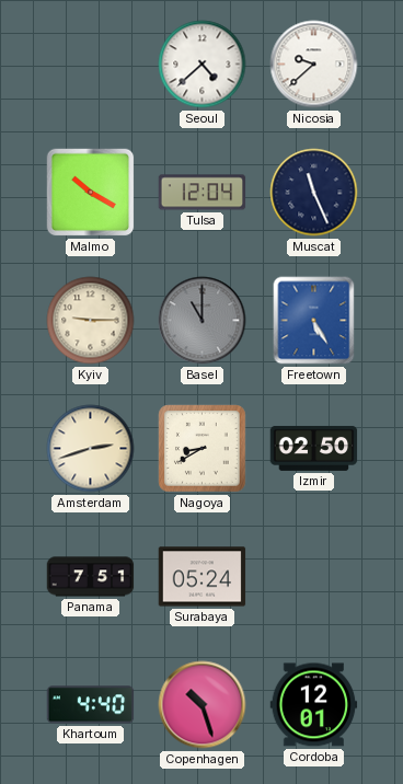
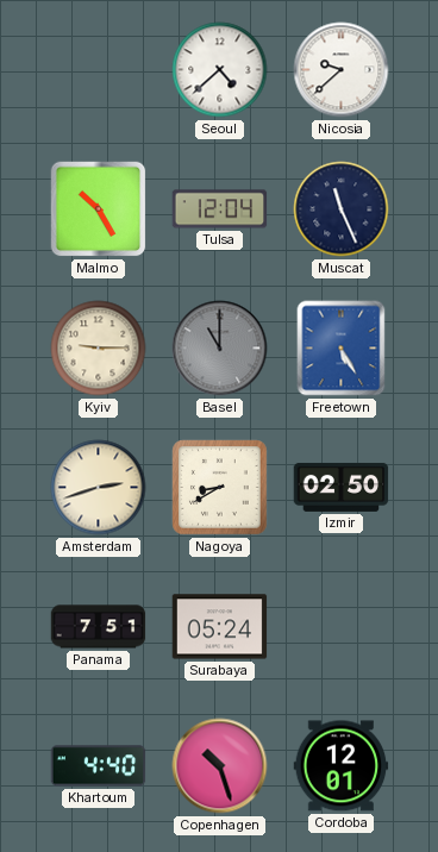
Malmo: 10:20 -> 10:25 (99, 209)
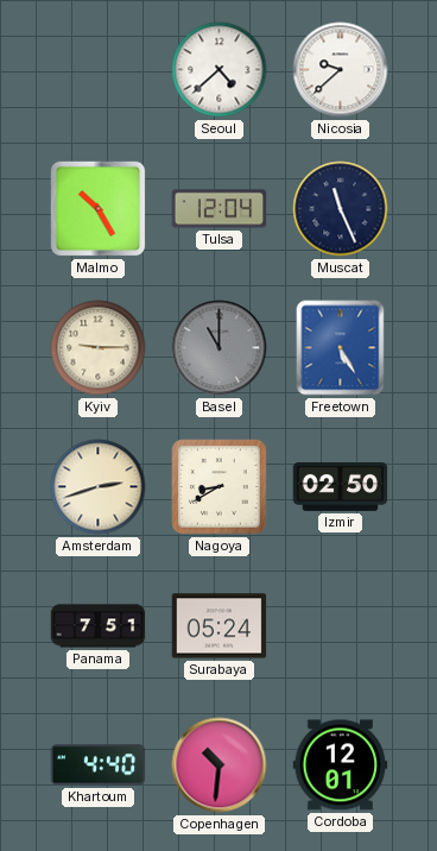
Copenhagen: 10:27 -> 10:31 (220, 765)
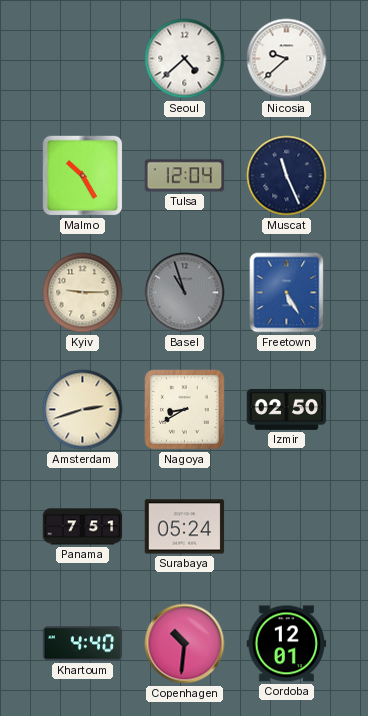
Basel: 11:00 -> 10:57 (185, 293)
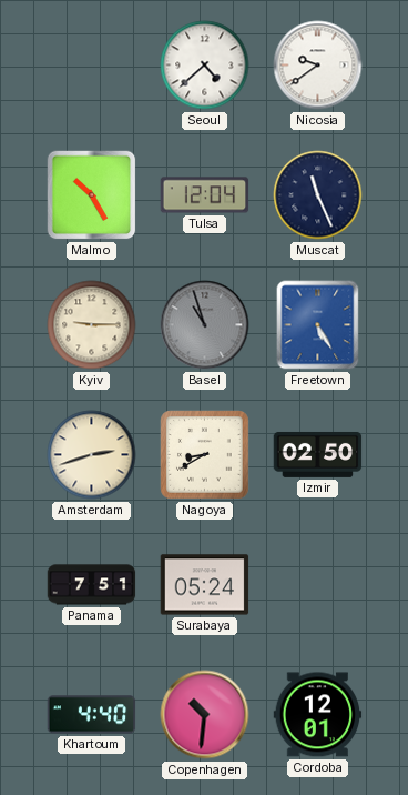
Nicosia: 9:38 -> 9:39 (318, 66)
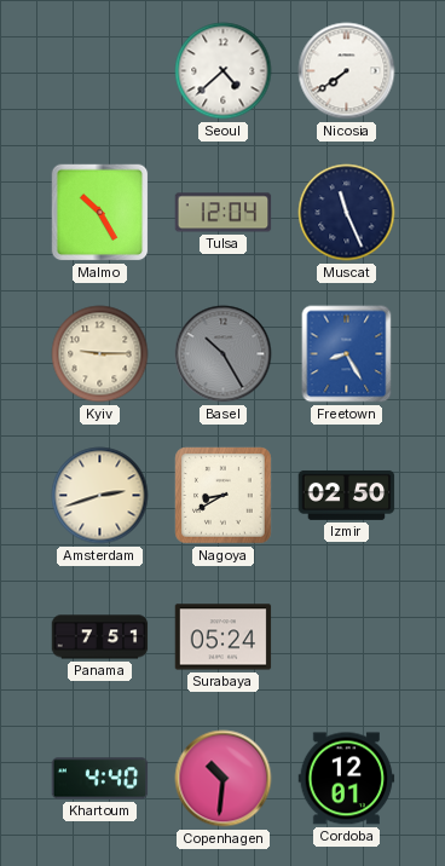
Nicosia: 9:39 -> 7:39 (347, 71)
Basel: 10:57 -> 10:25 (224, 354)
Freetown: 5:25 -> 8:25 (347, 354)
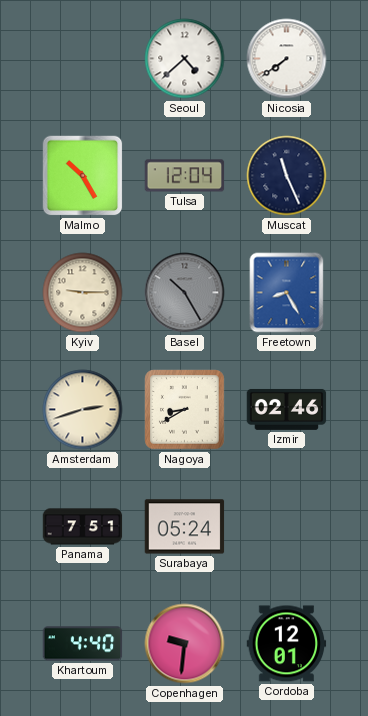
Izmir: 02:50 -> 02:46 (287, 409)
Copenhagen: 10:31 -> 9:31 (185, 644)
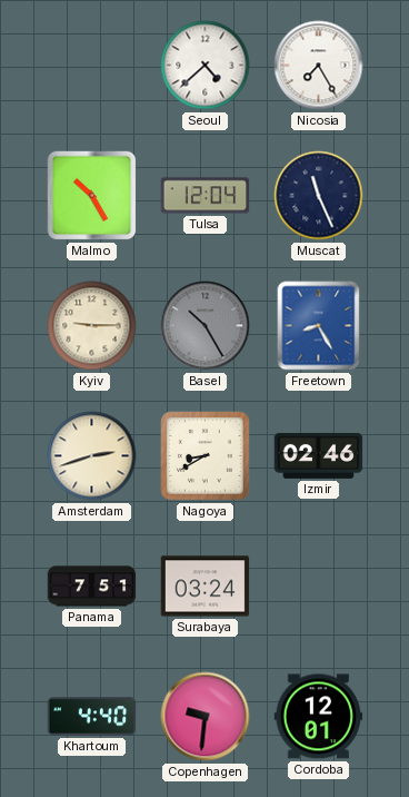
Nicosia: 7:39 -> 7:25 (319, 66)
Surabaya: 05:24 -> 03:24 (206, 587)
